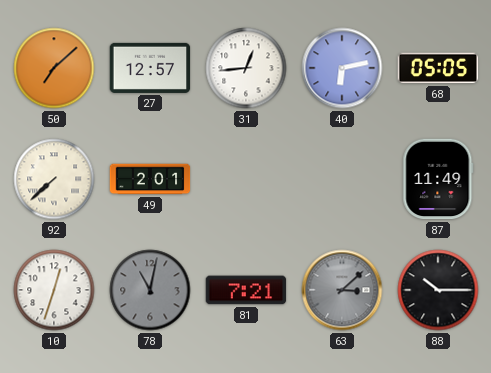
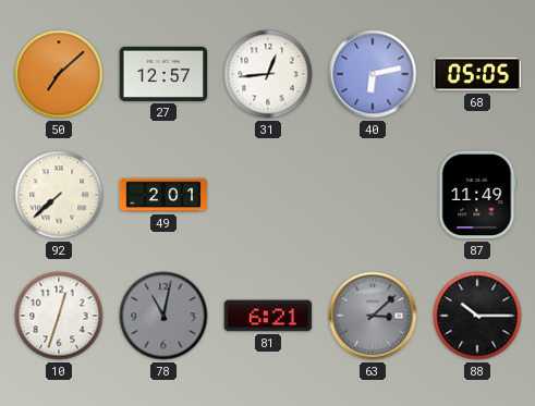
81: 7:21 -> 6:21 (268, 316)
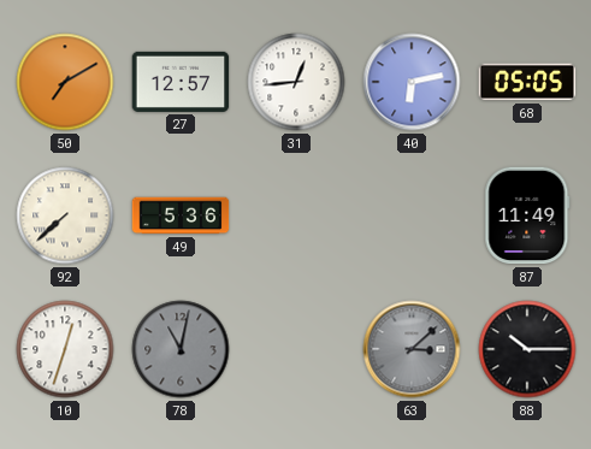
50: 7:08 -> 7:10 (65, 82)
49: 2:01 -> 5:36 (181, 215)
81: 6:21 -> none (268, 316)
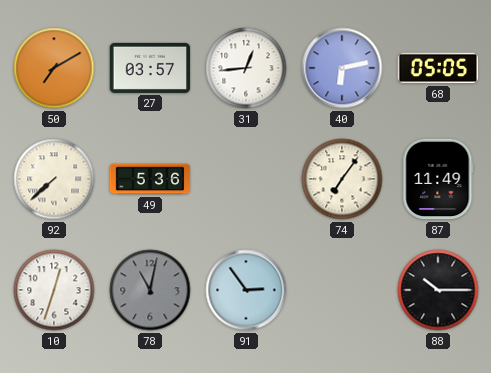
27: 12:57 -> 03:57 (150, 68)
74: none -> 7:06 (342, 179)
91: none -> 2:54 (246, 290)
63: 3:08 -> none (412, 349)
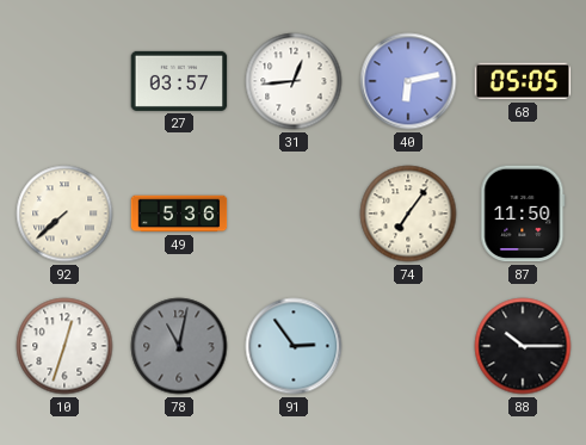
50: 7:10 -> none (54, 68)
87: 11:49 -> 11:50 (523, 214)
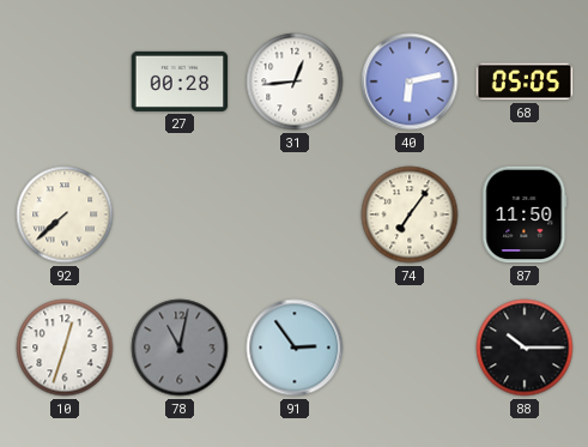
27: 03:57 -> 00:28 (180, 81)
49: 5:36 -> none (179, 214)
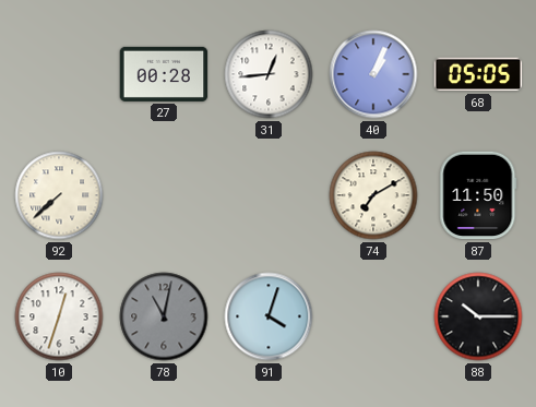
40: 6:13 -> 1:04 (373, 74)
74: 7:06 -> 7:10 (373, 195)
91: 2:54 -> 4:03 (269, 316)
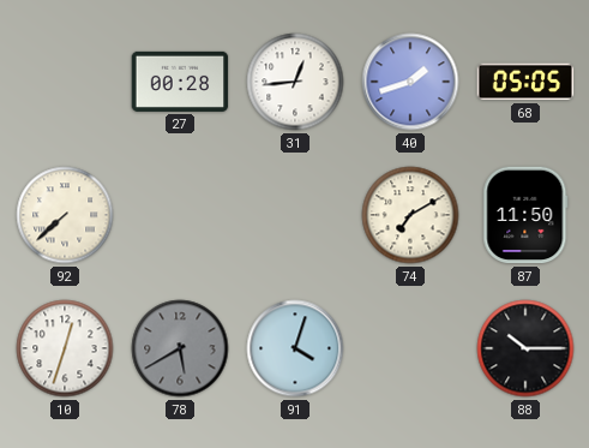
40: 1:04 -> 1:42 (410, 82)
78: 11:02 -> 5:40 (180, 348)
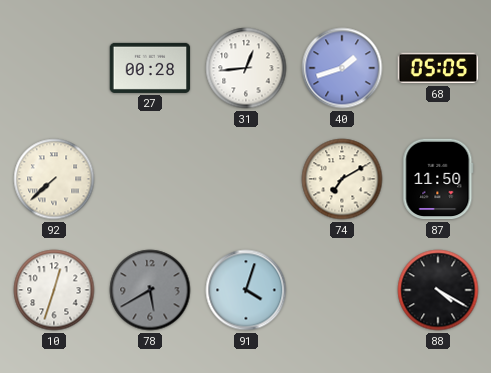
88: 10:15 -> 4:20 (438, 290)
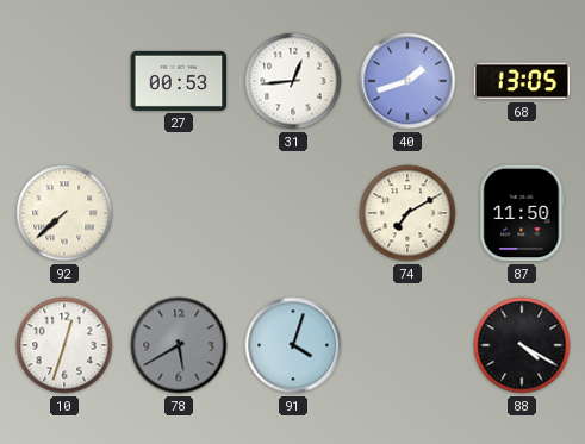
27: 00:28 -> 00:53 (179, 81)
68: 05:05 -> 13:05 (522, 81)
